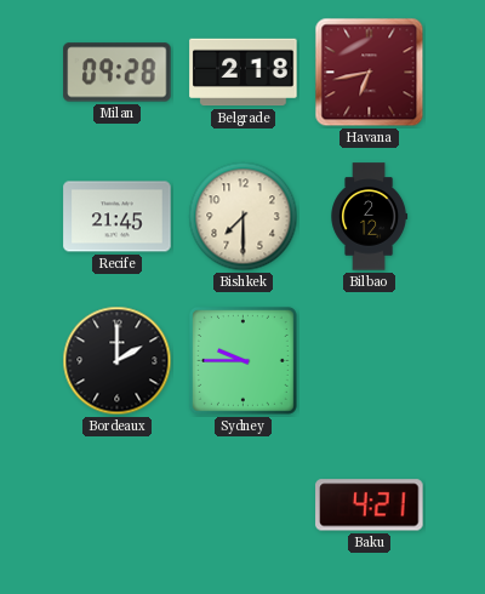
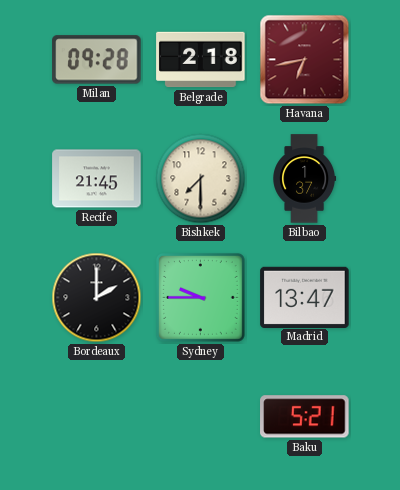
Bilbao: 2:12 -> 1:37 (305, 179)
Madrid: none -> 13:47 (305, 297)
Baku: 4:21 -> 5:21 (305, 417)
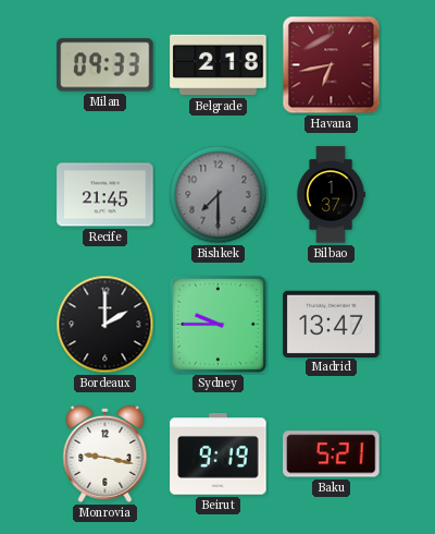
Milan: 09:28 -> 09:33 (105, 65)
Bishkek dial: cream -> grey (219, 195)
Monrovia: none -> 9:17 (105, 453)
Beirut: none -> 9:19 (219, 454)
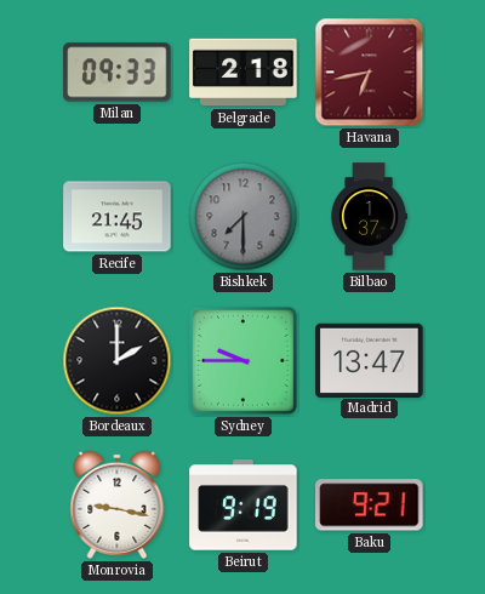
Baku: 5:21 -> 9:21 (370, 506)
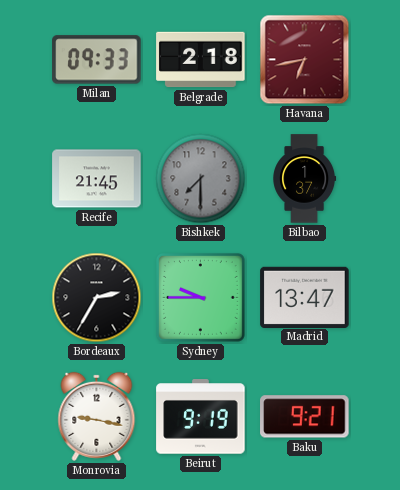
Bordeaux: 2:00 -> 2:35 (97, 298)
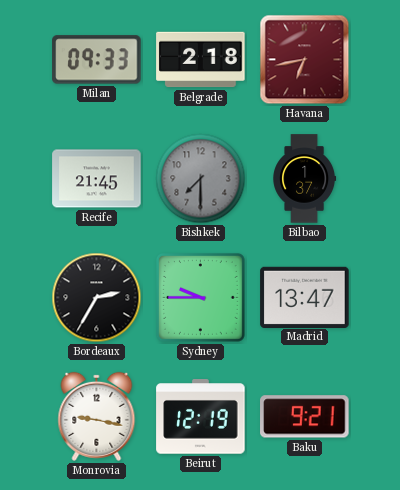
Beirut: 9:19 -> 12:19 (201, 417)
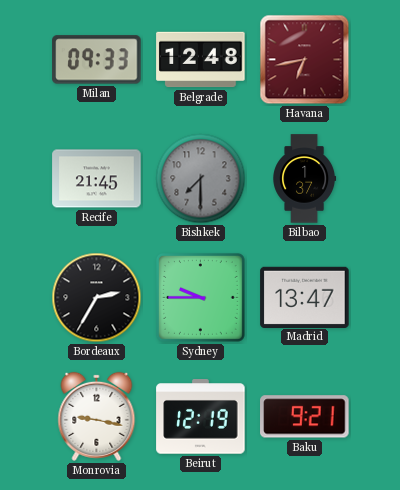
Belgrade: 2:18 -> 12:48 (201, 60)
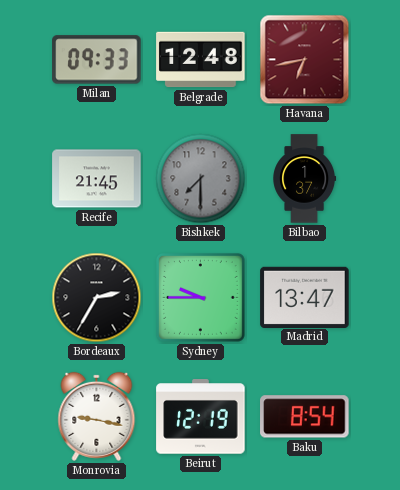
Baku: 9:21 -> 8:54 (305, 417)
